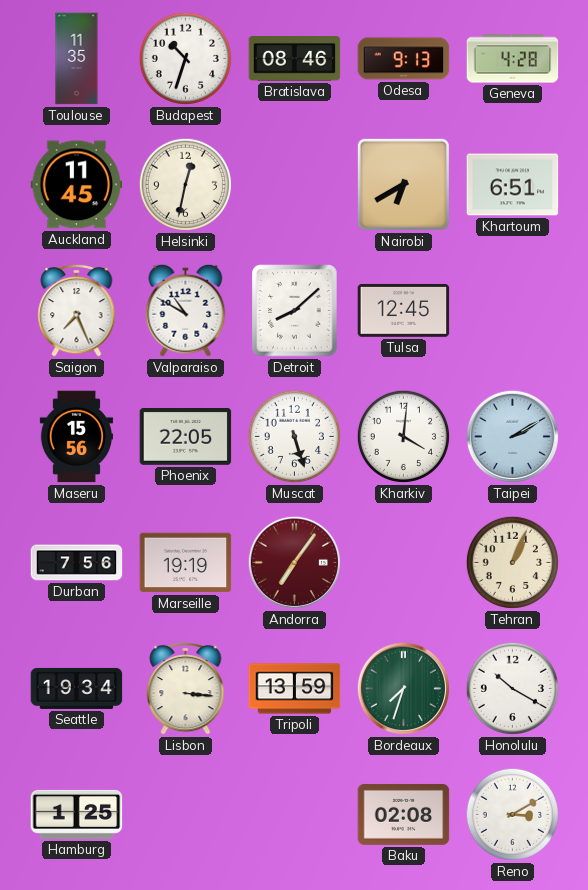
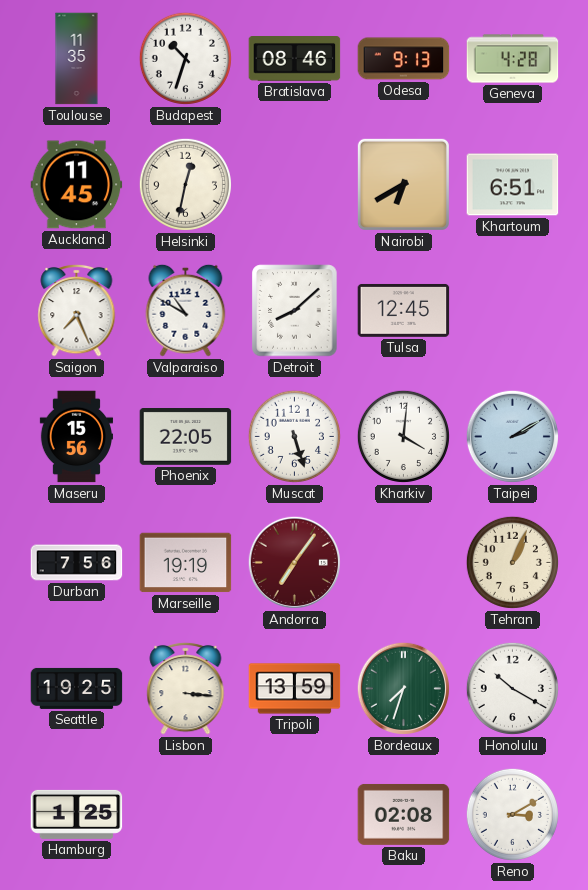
Seattle: 19:34 -> 19:25 (77, 688)
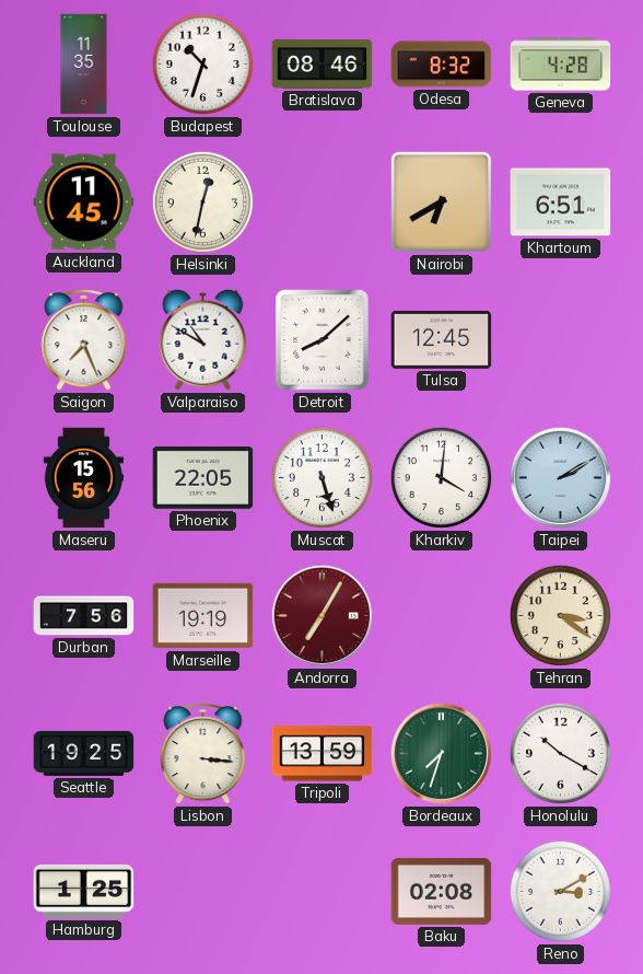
Odesa: 9:13 -> 8:32 (442, 65)
Andorra: 7:06 -> 7:05 (321, 615)
Tehran: 1:04 -> 3:21 (560, 615)
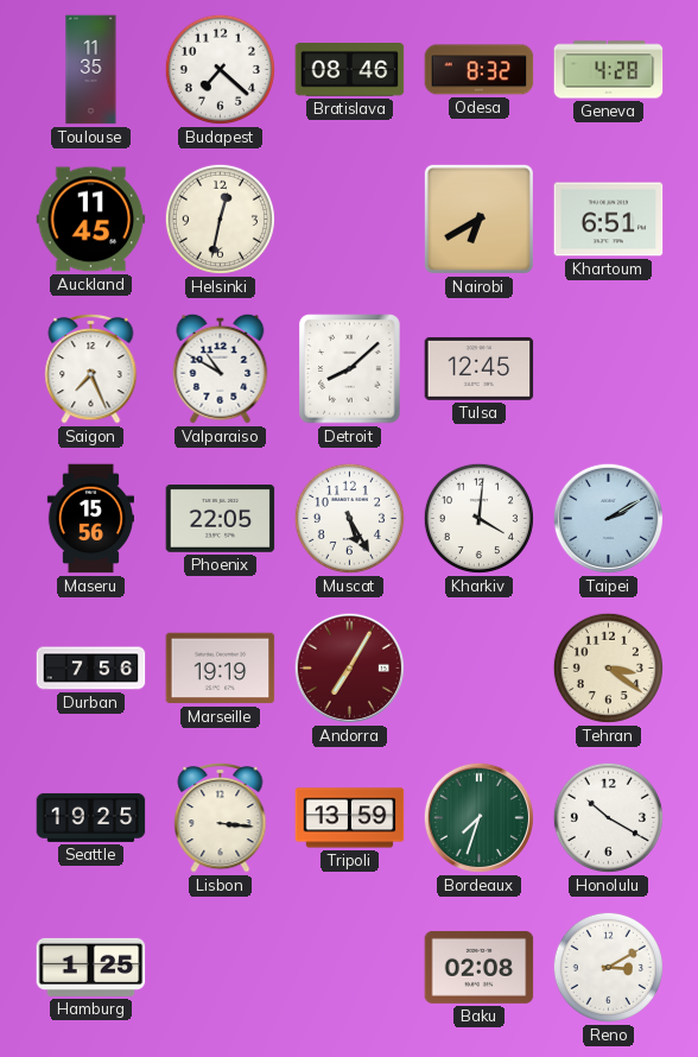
Budapest: 10:33 -> 7:22 (220, 69)
Muscat: 5:27 -> 5:25 (349, 518)
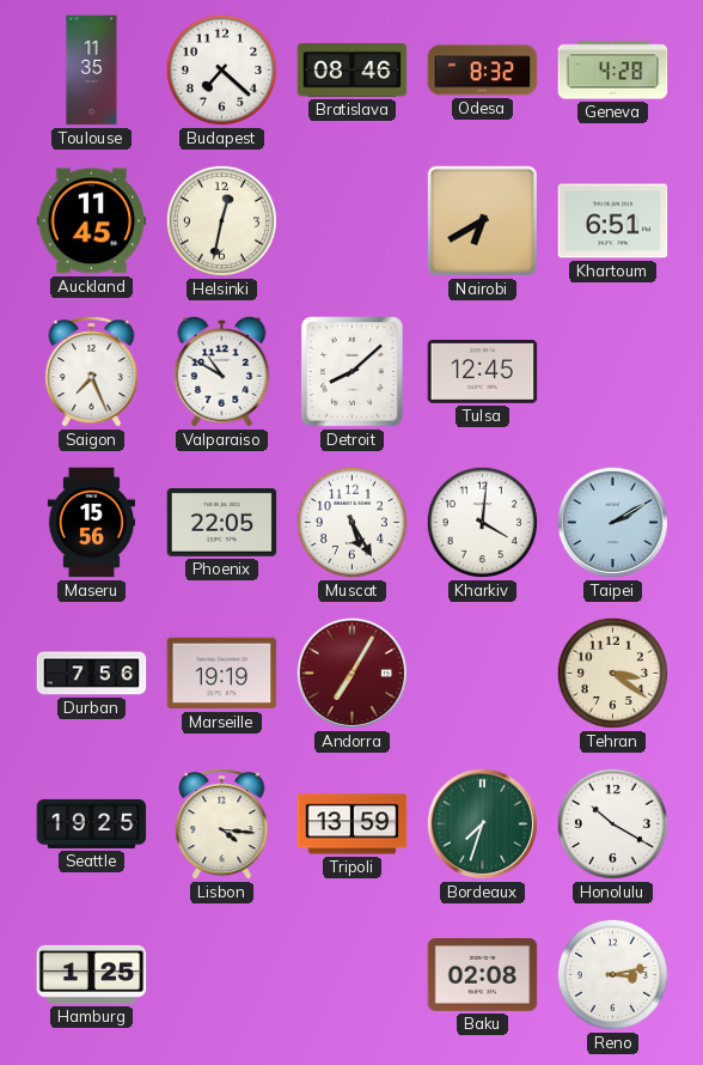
Lisbon: 3:16 -> 4:16 (222, 823)
Reno: 3:10 -> 3:13 (612, 974)
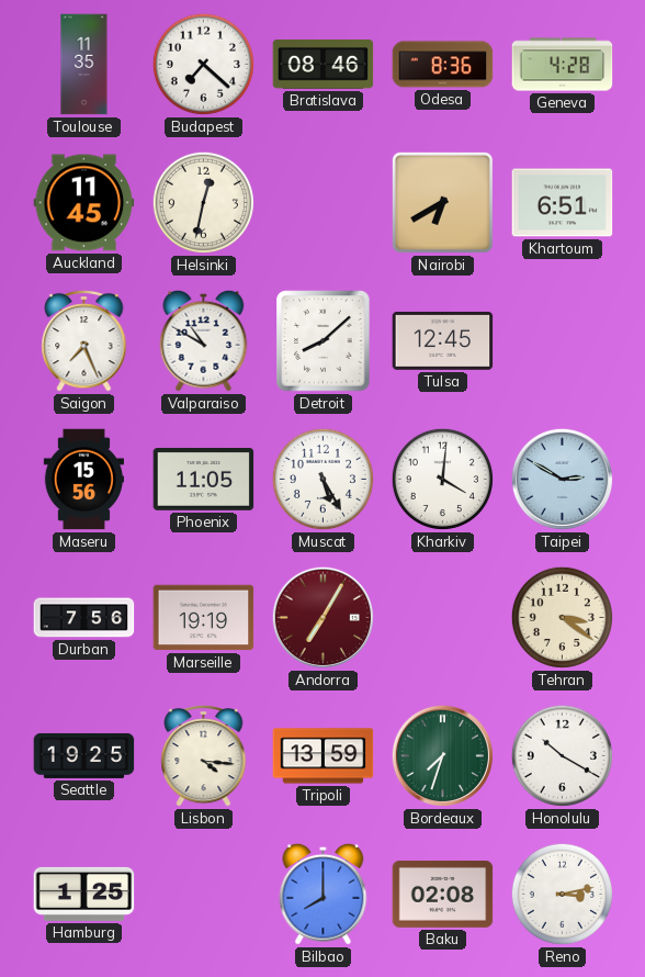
Odesa: 8:32 -> 8:36 (443, 65)
Phoenix: 22:05 -> 11:05 (204, 480)
Taipei: 2:10 -> 2:50 (562, 479)
Bilbao: none -> 8:00 (324, 894)
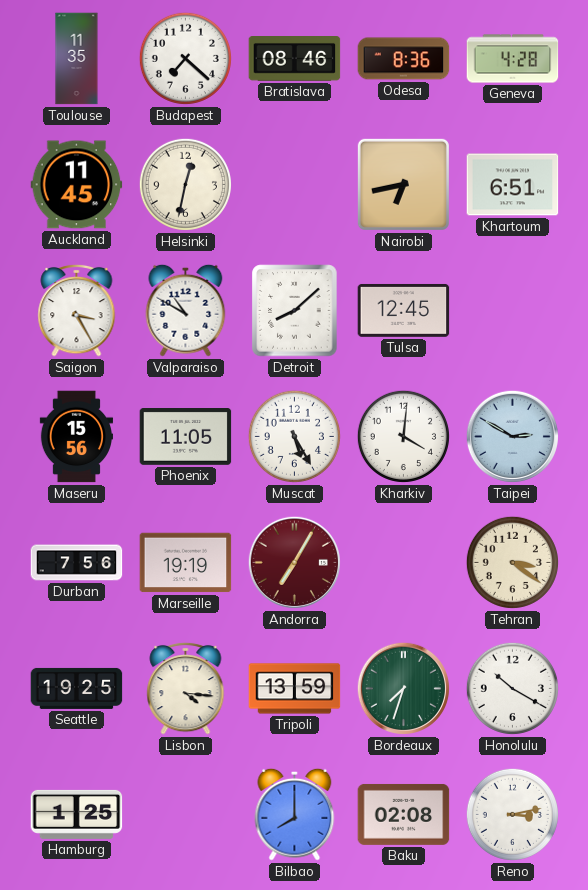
Nairobi: 6:40 -> 6:43 (403, 184)
Saigon: 7:26 -> 3:25 (77, 310)
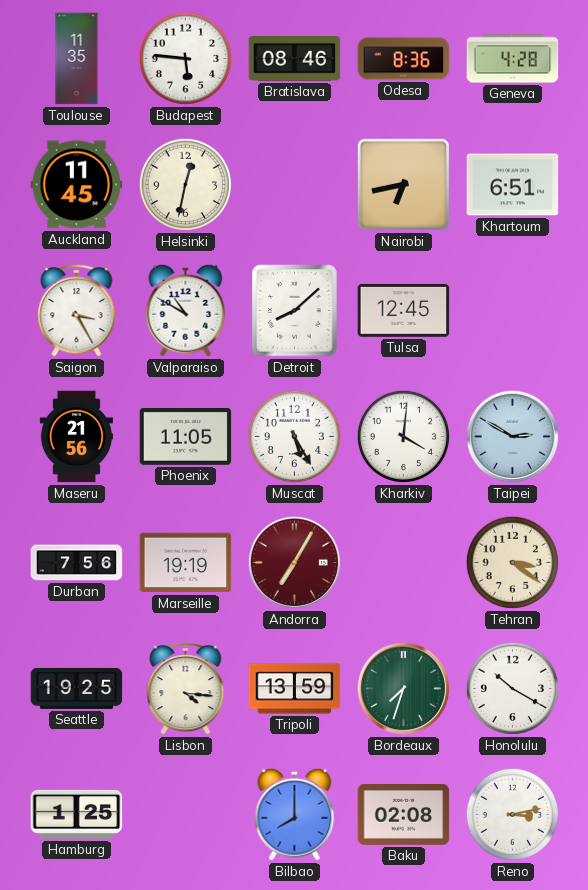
Budapest: 7:22 -> 5:46 (185, 58)
Maseru: 15:56 -> 21:56 (76, 437)
